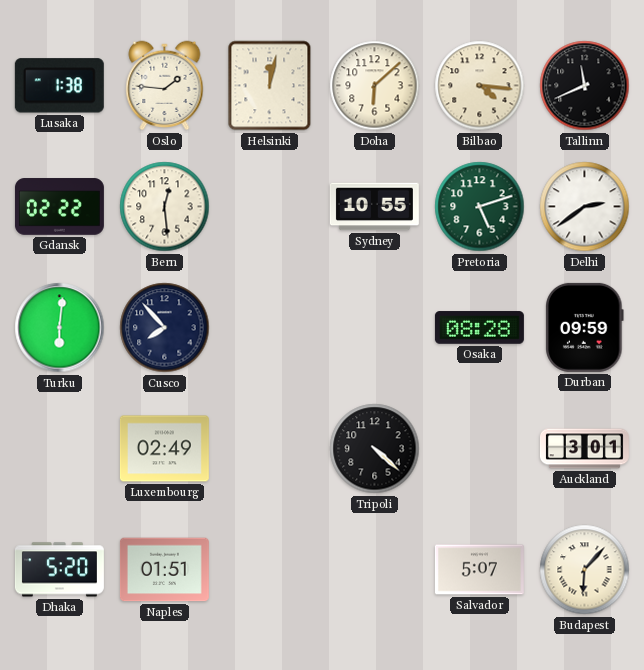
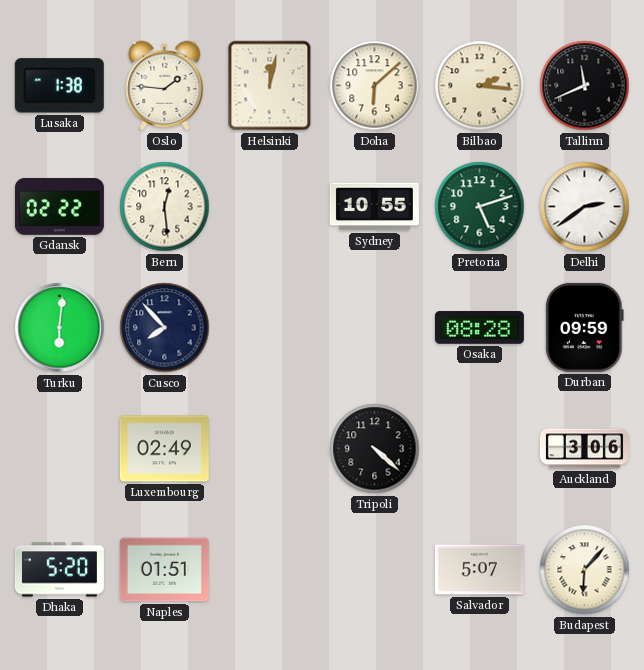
Bilbao: 4:16 -> 2:16 (480, 86)
Auckland: 3:01 -> 3:06 (584, 449)
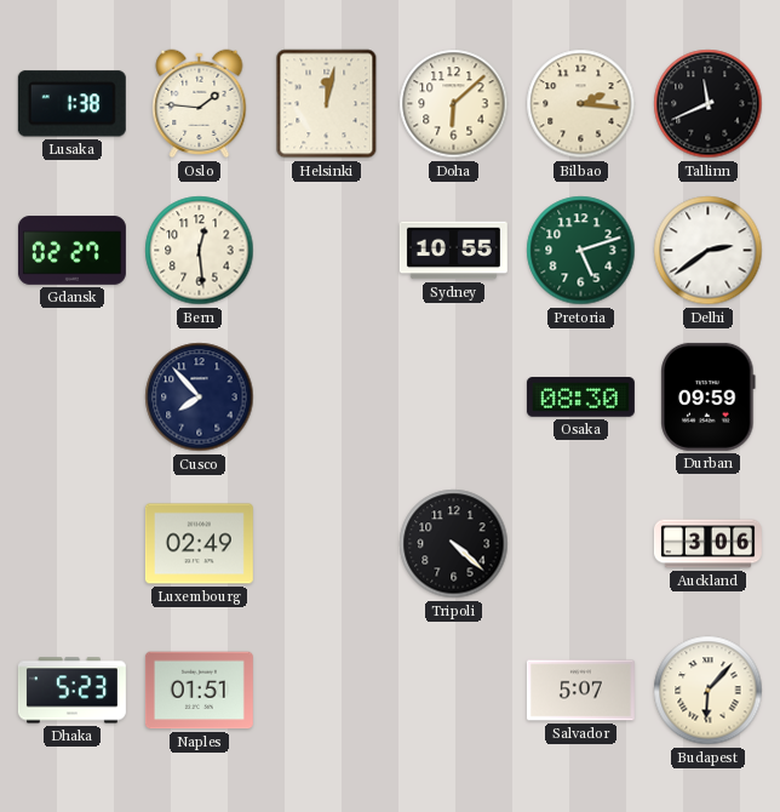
Gdansk: 02:22 -> 02:27 (71, 251)
Turku: 6:01 -> none (60, 328)
Osaka: 08:28 -> 08:30 (580, 398)
Dhaka: 5:20 -> 5:23 (71, 691)
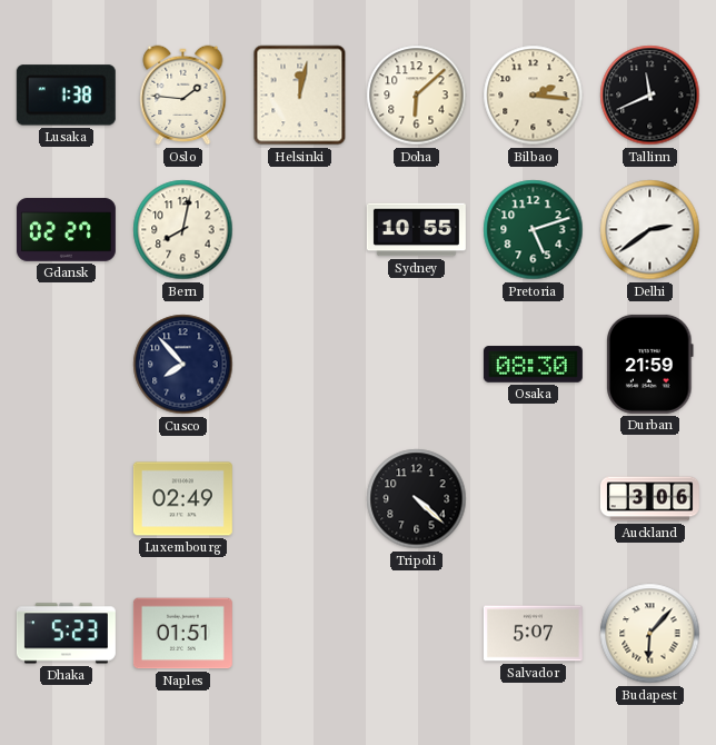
Bern: 12:29 -> 8:02 (183, 230)
Durban: 09:59 -> 21:59 (650, 364)
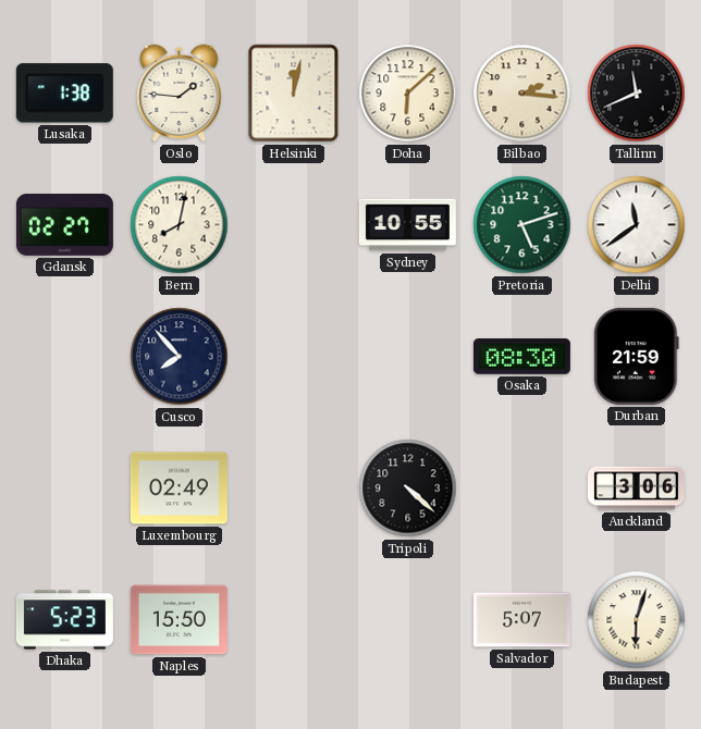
Delhi: 2:39 -> 11:39 (637, 225)
Naples: 01:51 -> 15:50 (179, 620)
Budapest: 6:07 -> 6:03 (637, 620)
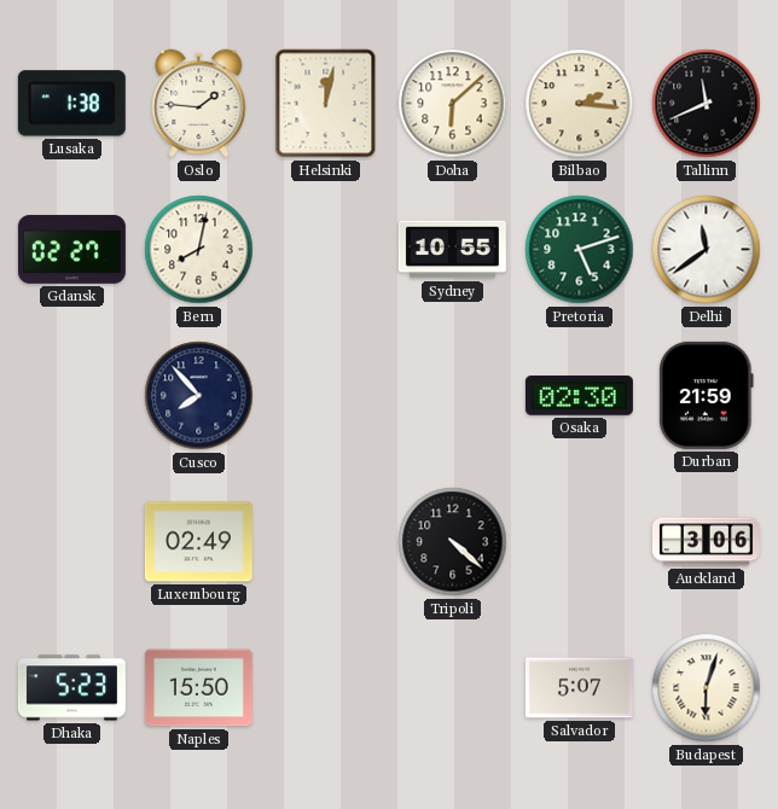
Osaka: 08:30 -> 02:30 (579, 396)
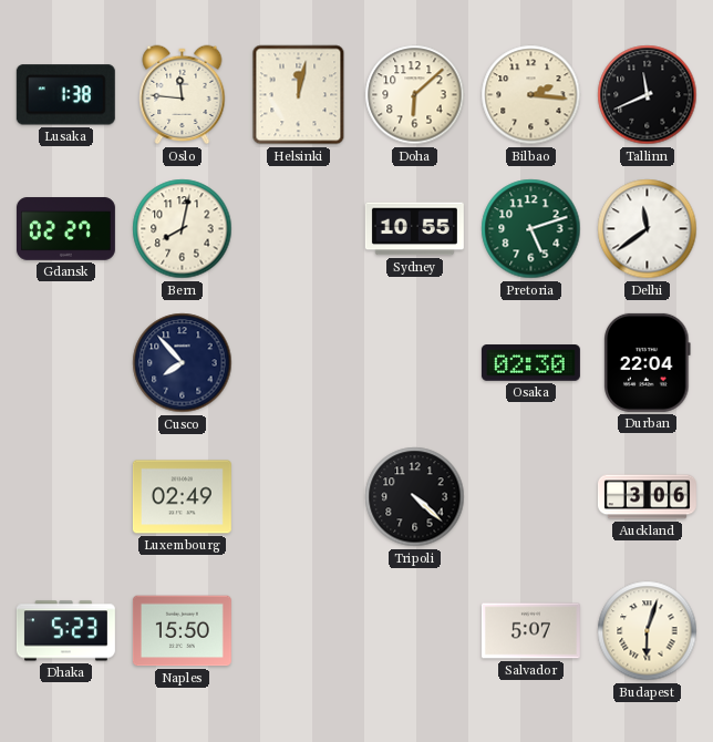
Oslo: 1:46 -> 11:46 (183, 95)
Durban: 21:59 -> 22:04 (648, 362)
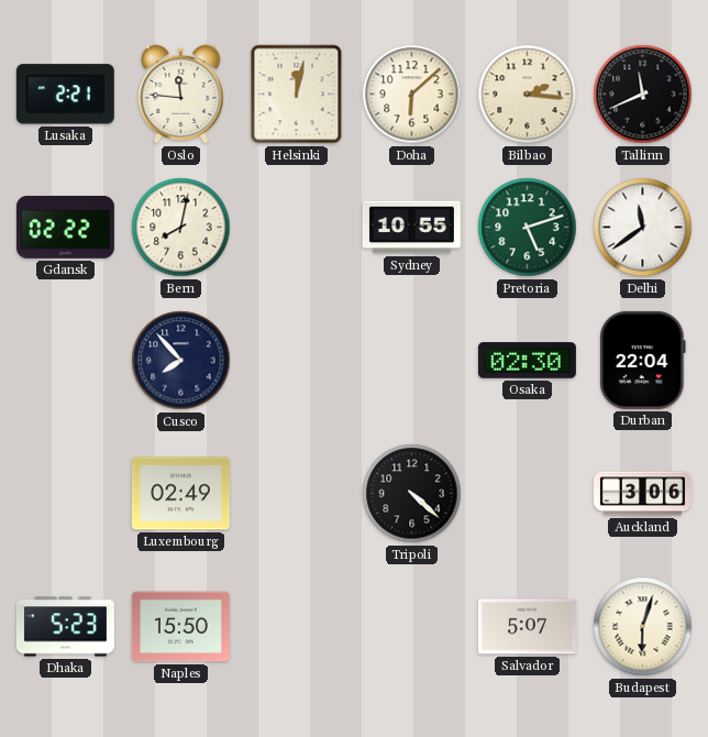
Lusaka: 1:38 -> 2:21 (65, 95)
Gdansk: 02:27 -> 02:22 (65, 228)
